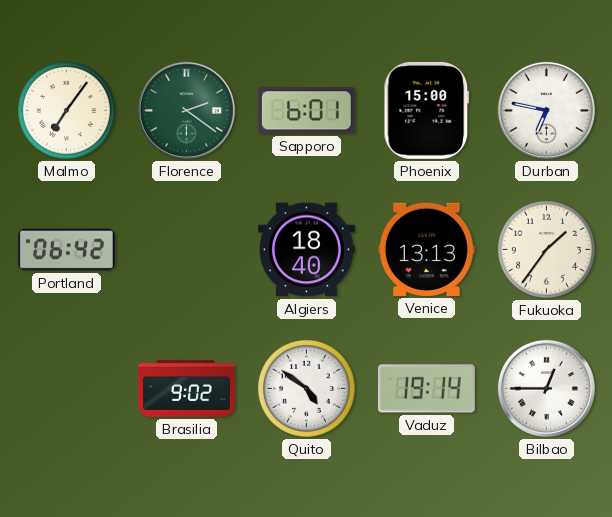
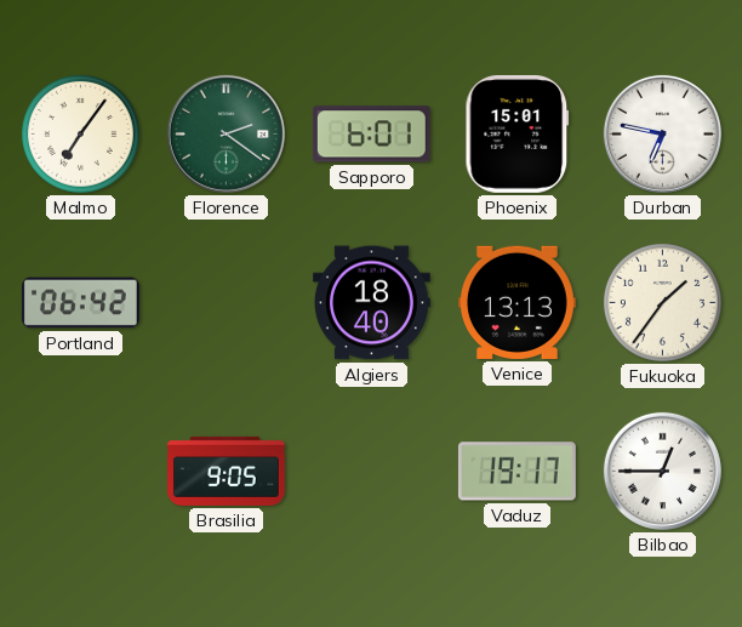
Phoenix: 15:00 -> 15:01 (518, 133)
Brasilia: 9:02 -> 9:05 (227, 471)
Quito: 4:51 -> none (306, 388)
Vaduz: 19:14 -> 19:17 (516, 472)
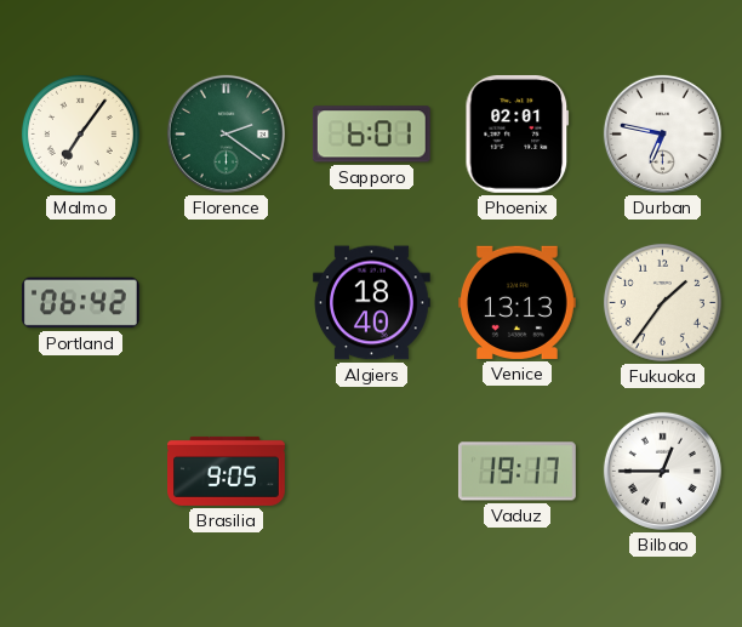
Phoenix: 15:01 -> 02:01 (518, 133)
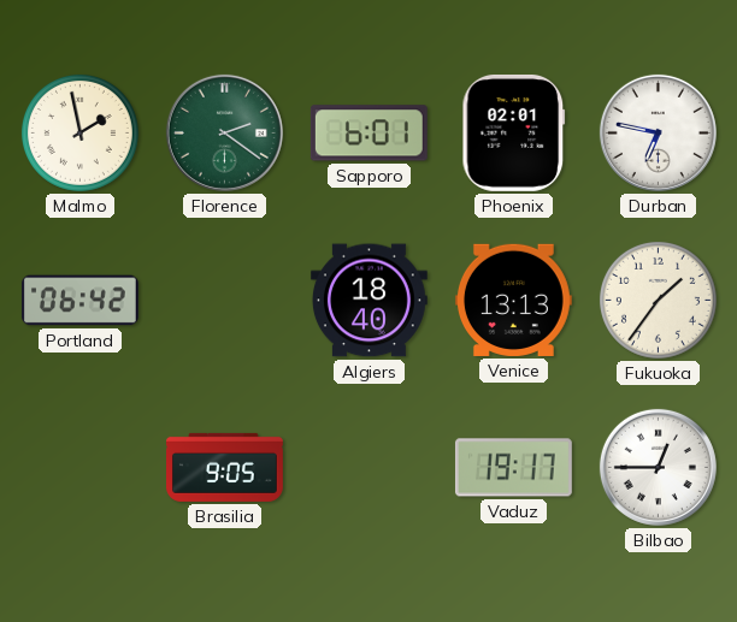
Malmo: 7:06 -> 1:58 (79, 132)
